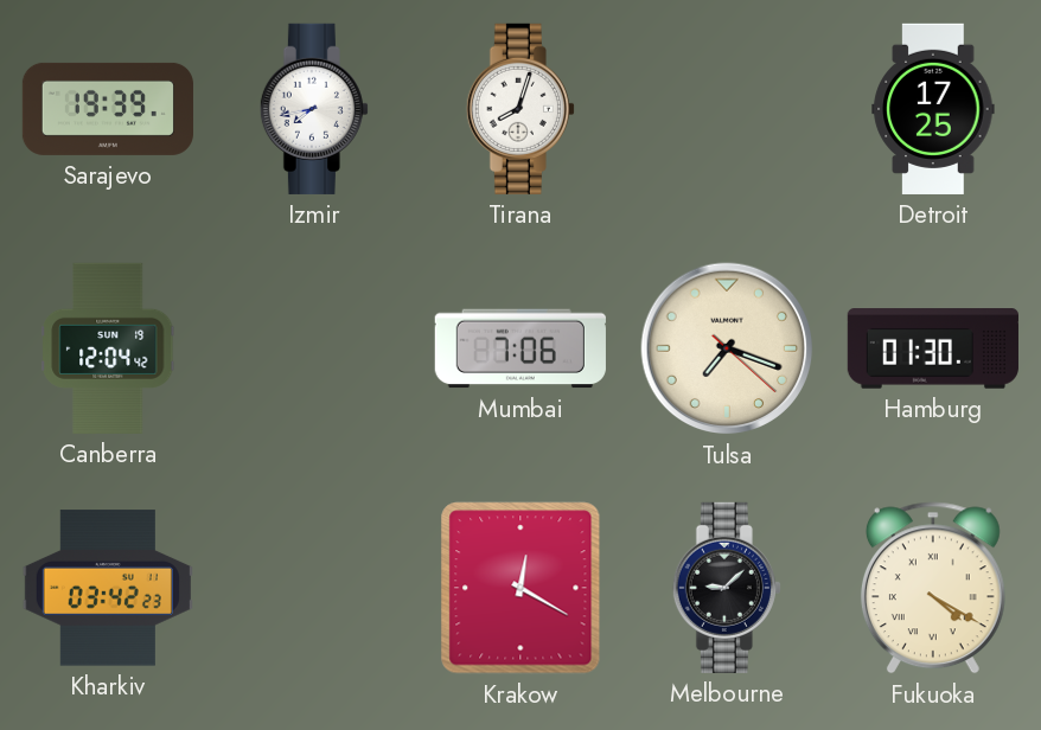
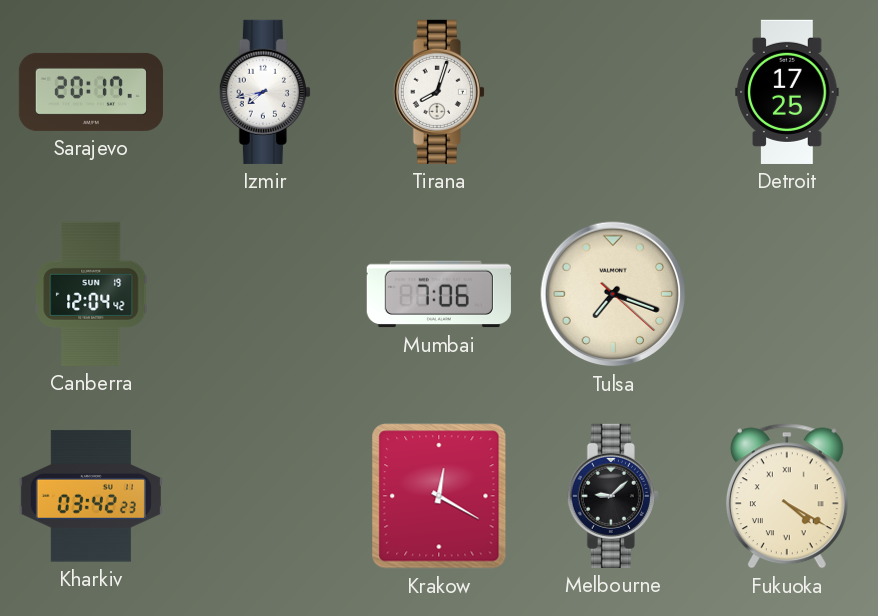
Sarajevo: 19:39 -> 20:17 (90, 92)
Hamburg: 01:30 -> none (933, 348)
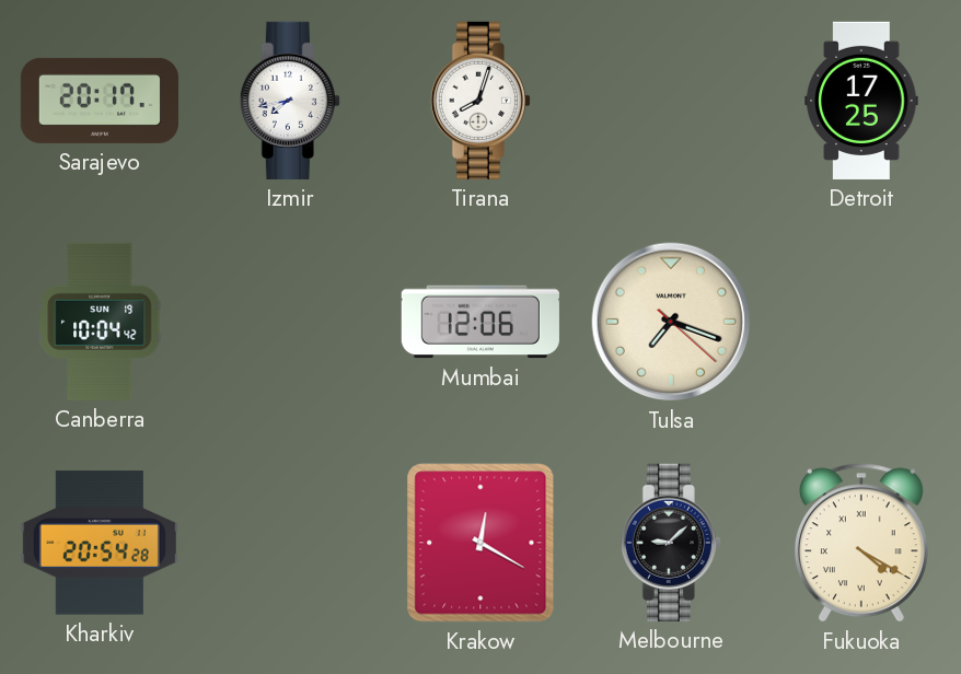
Canberra: 12:04 -> 10:04 (100, 322)
Mumbai: 7:06 -> 12:06 (480, 322)
Kharkiv: 03:42 -> 20:54 (100, 543)
